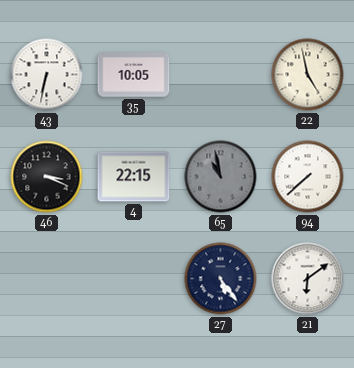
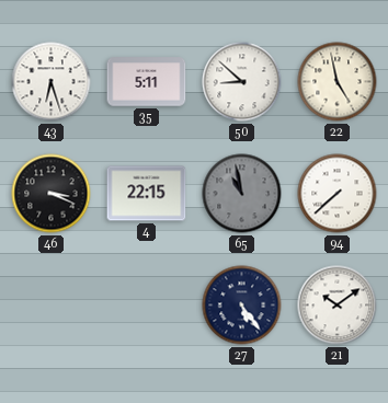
43: 6:32 -> 6:27 (52, 82)
35: 10:05 -> 5:11 (147, 82)
50: none -> 8:52 (242, 82)
21: 6:09 -> 10:09 (338, 306)
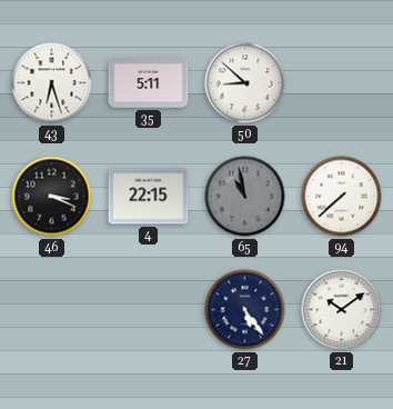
22: 4:58 -> none (338, 82)
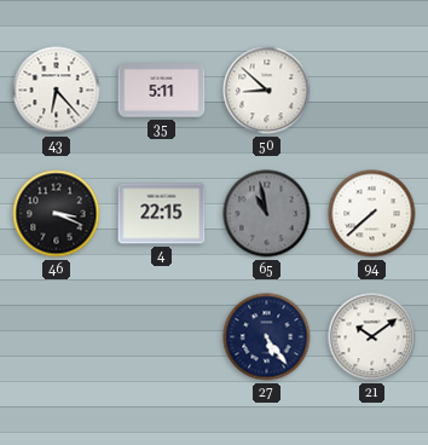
43: 6:27 -> 6:23 (57, 91)
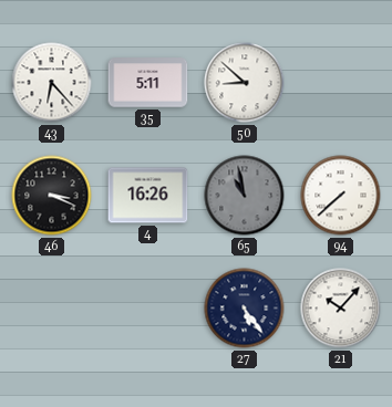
4: 22:15 -> 16:26 (148, 196)
21: 10:09 -> 10:07 (341, 309)
